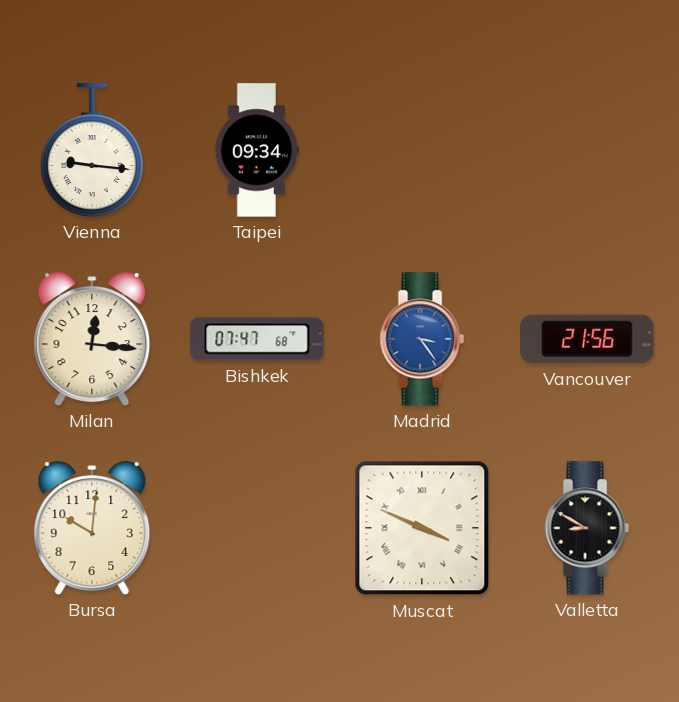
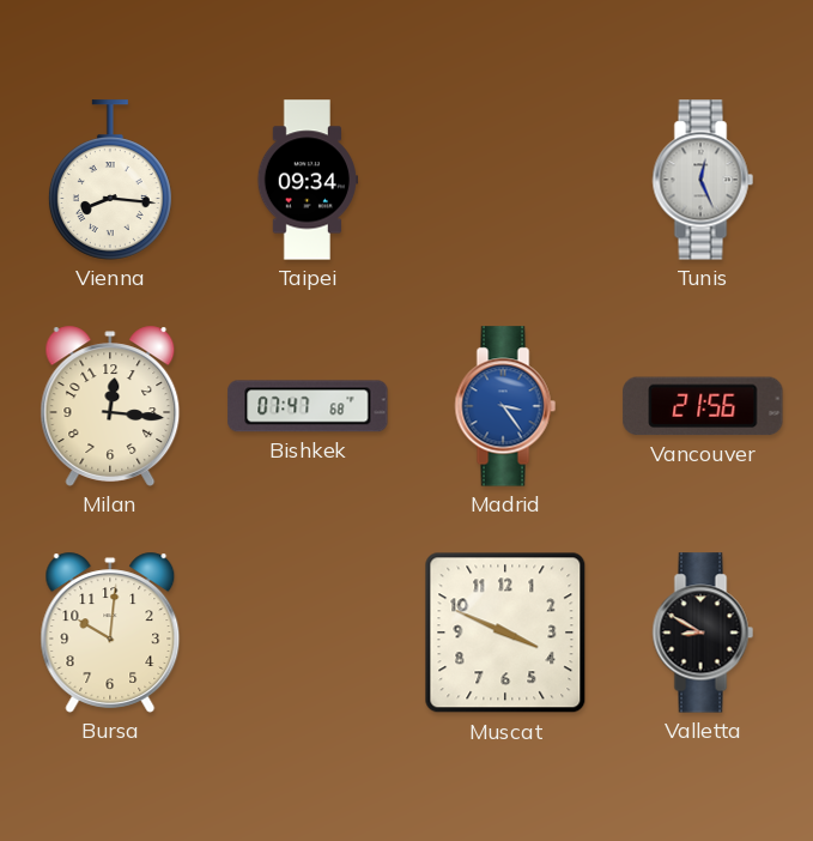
Vienna: 9:16 -> 8:16 (110, 180)
Tunis: none -> 12:26 (703, 180)
Muscat numerals: Roman -> Arabic (505, 633)
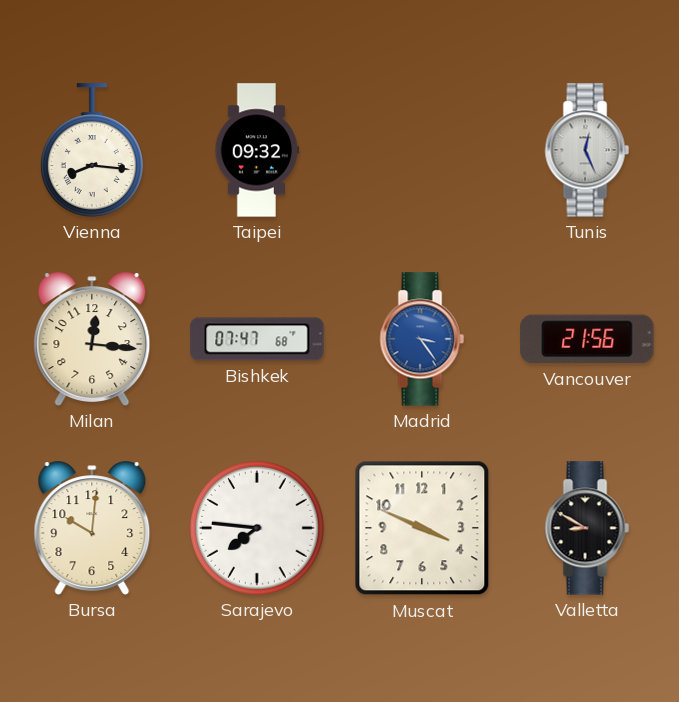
Taipei: 09:34 -> 09:32 (256, 150)
Sarajevo: none -> 7:46 (257, 528)
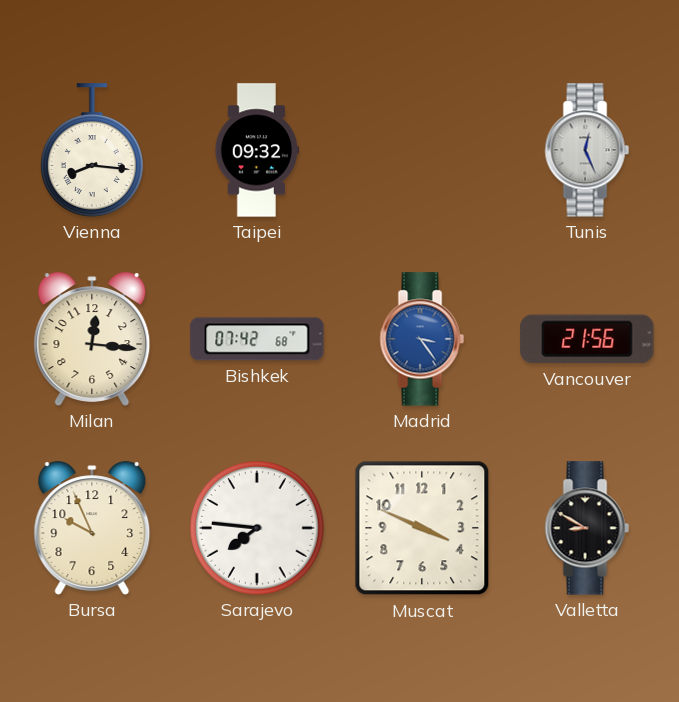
Bishkek: 07:47 -> 07:42 (257, 339)
Bursa: 10:01 -> 9:56 (92, 528)
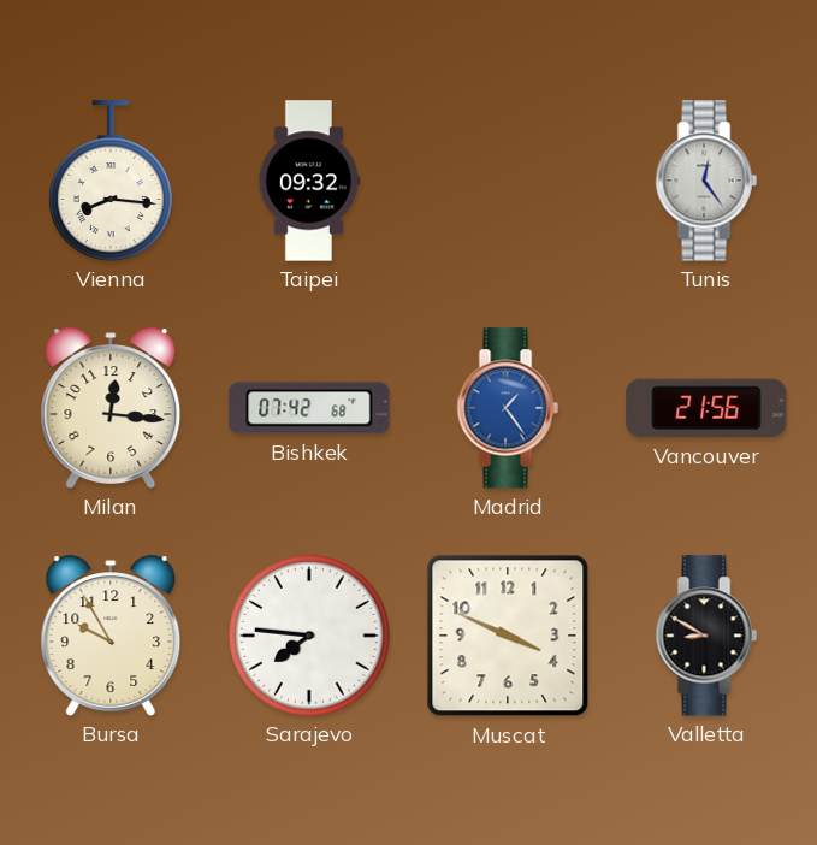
Tunis: 12:26 -> 12:24 (706, 181)
Madrid: 3:24 -> 1:24 (508, 408)
Bursa: 9:56 -> 9:55 (111, 636)
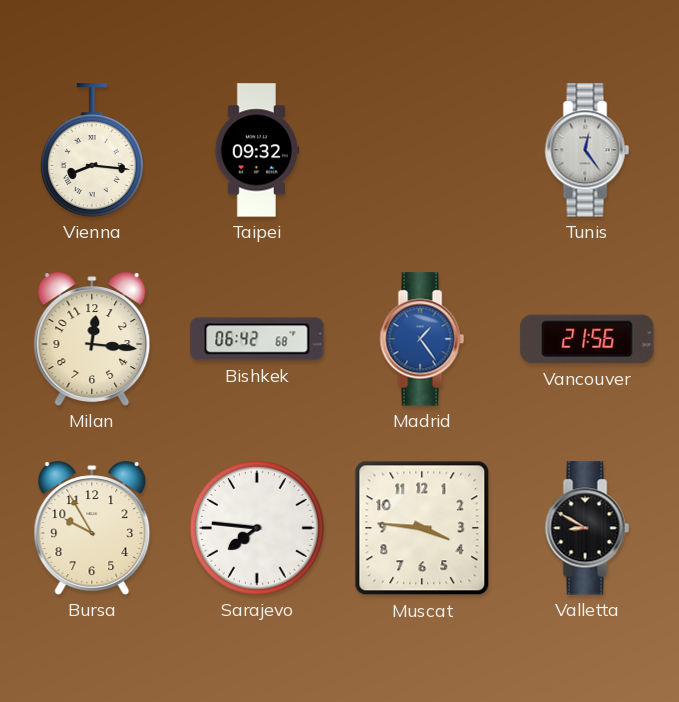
Bishkek: 07:42 -> 06:42 (257, 339)
Muscat: 3:49 -> 3:46 (422, 528)
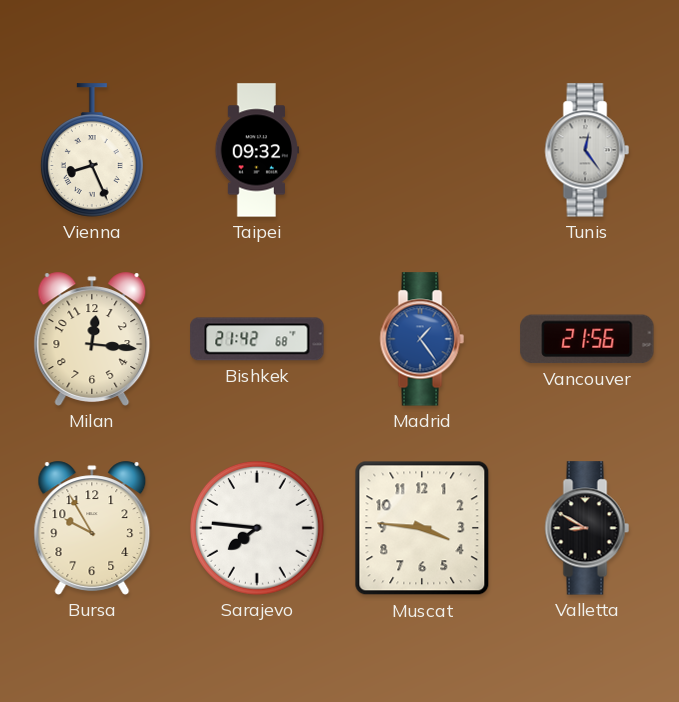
Vienna: 8:16 -> 8:26 (92, 150)
Bishkek: 06:42 -> 21:42 (257, 339)
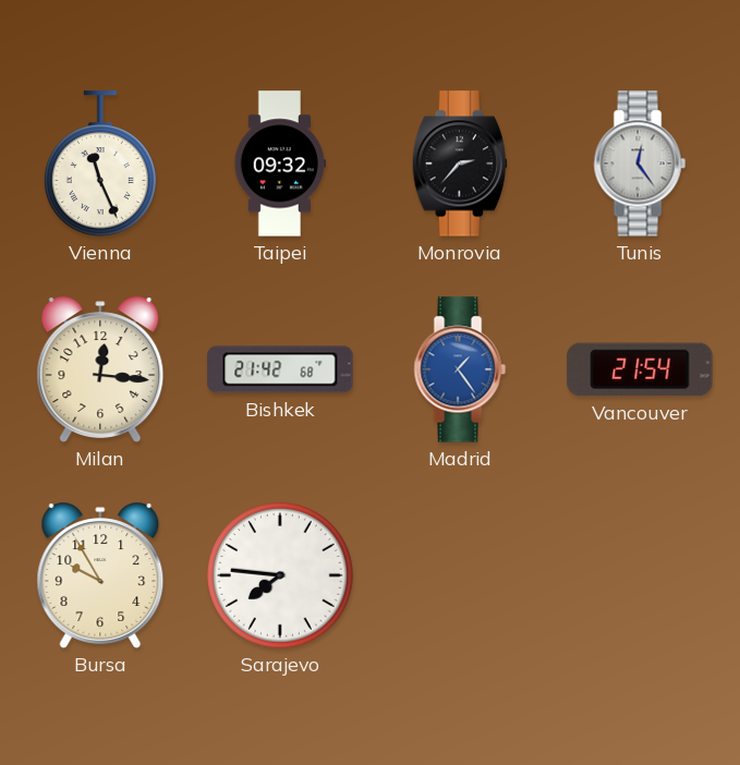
Vienna: 8:26 -> 11:26 (100, 163)
Monrovia: none -> 2:37 (459, 163)
Vancouver: 21:56 -> 21:54 (640, 369)
Muscat: 3:46 -> none (422, 528)
Valletta: 8:50 -> none (587, 528)
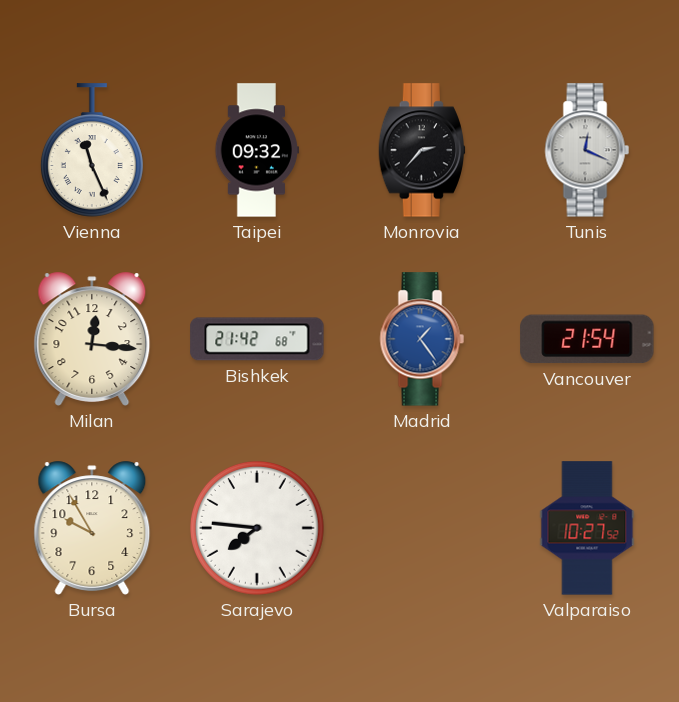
Tunis: 12:24 -> 12:19 (587, 150)
Valparaiso: none -> 10:27 (587, 528)
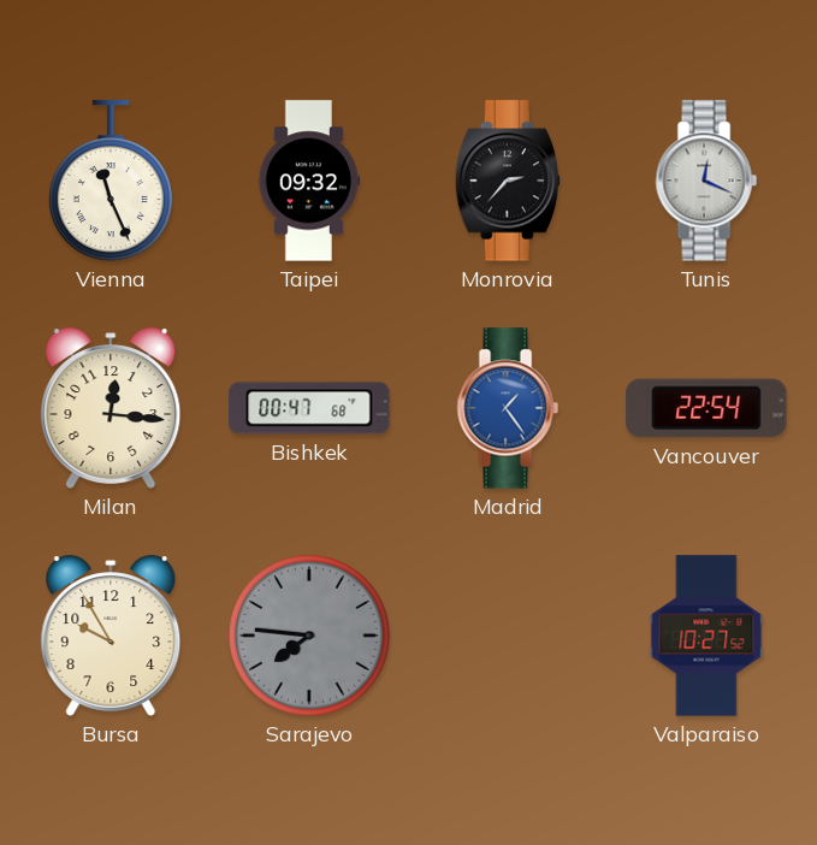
Bishkek: 21:42 -> 00:47 (309, 408)
Vancouver: 21:54 -> 22:54 (706, 408)
Sarajevo dial: white -> grey (309, 636)
